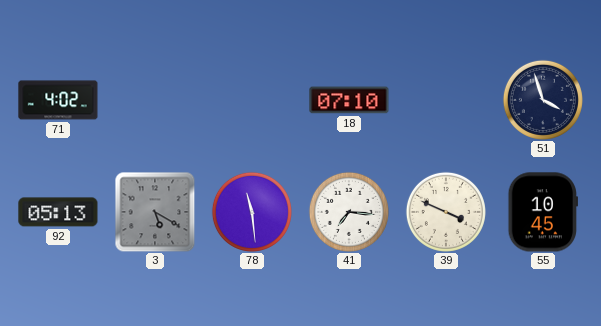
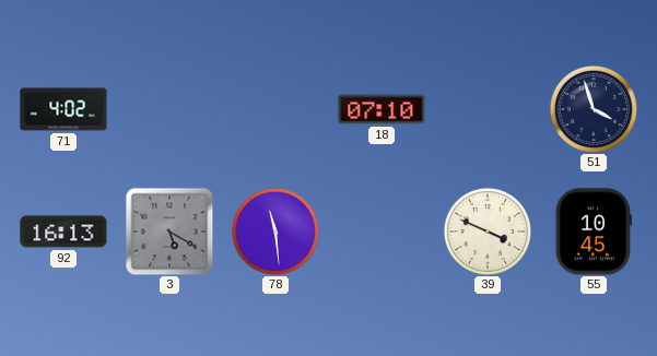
92: 05:13 -> 16:13 (63, 232)
41: 7:16 -> none (349, 212)
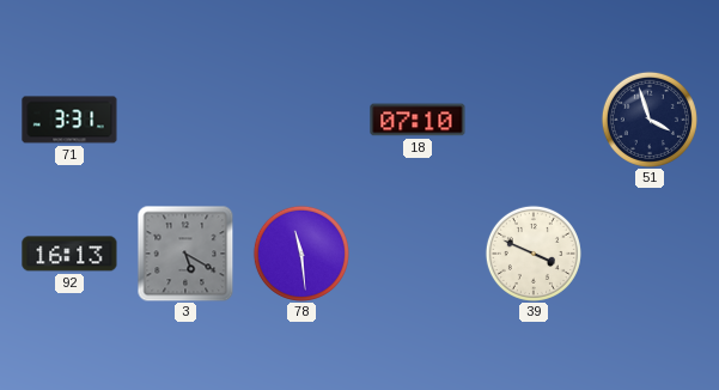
71: 4:02 -> 3:31 (69, 120)
55: 10:45 -> none (593, 232)
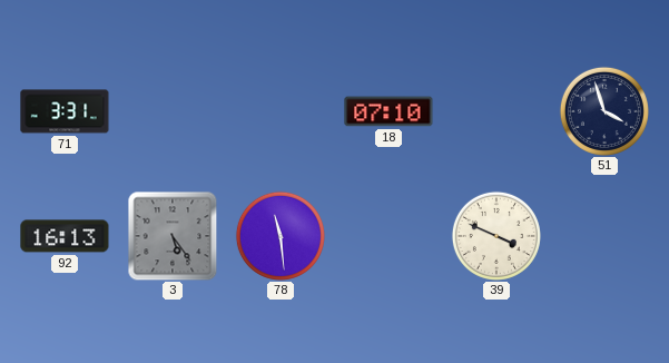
3: 5:20 -> 5:24 (173, 236)
